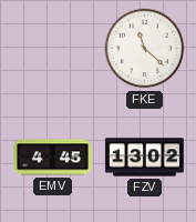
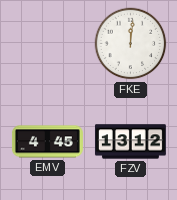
FKE: 11:22 -> 12:01 (131, 44)
FZV: 13:02 -> 13:12 (130, 142)
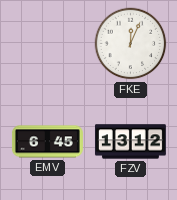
FKE: 12:01 -> 12:04 (131, 44)
EMV: 4:45 -> 6:45 (47, 142)
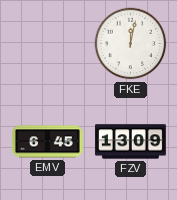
FKE: 12:04 -> 12:02 (131, 44)
FZV: 13:12 -> 13:09 (130, 142)
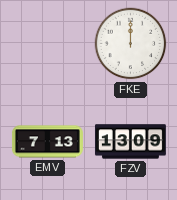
FKE: 12:02 -> 12:00 (131, 44)
EMV: 6:45 -> 7:13 (47, 142)
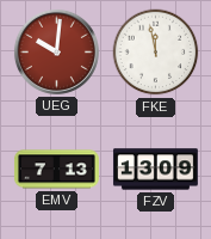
UEG: none -> 10:01 (56, 51)
FKE: 12:00 -> 11:58 (156, 53)
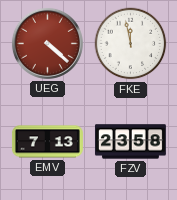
UEG: 10:01 -> 4:22 (47, 43)
FZV: 13:09 -> 23:58 (130, 142)
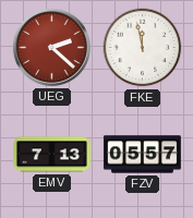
UEG: 4:22 -> 2:22 (51, 47)
FZV: 23:58 -> 05:57 (142, 155)
